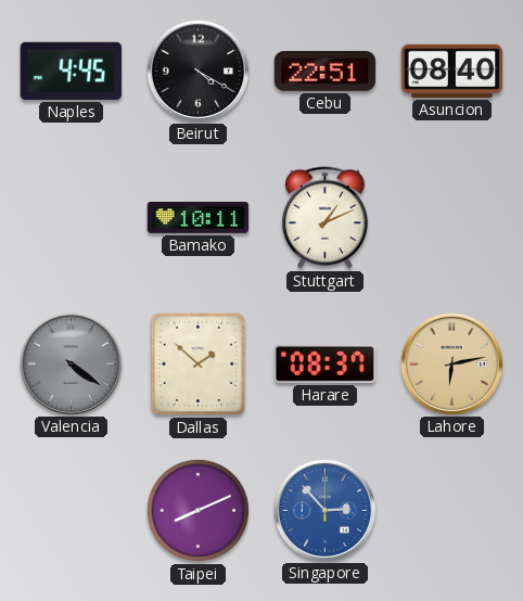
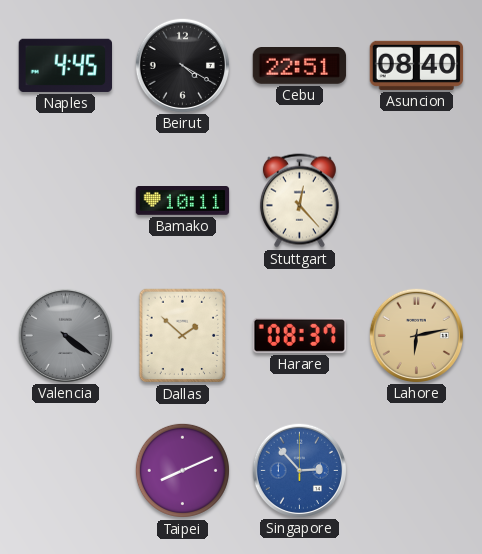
Stuttgart: 1:11 -> 12:23 (299, 201)
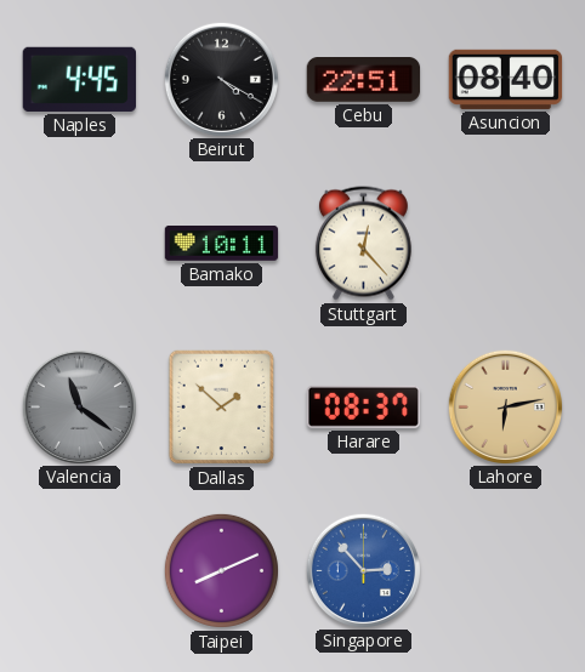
Valencia: 4:21 -> 11:21 (79, 406)
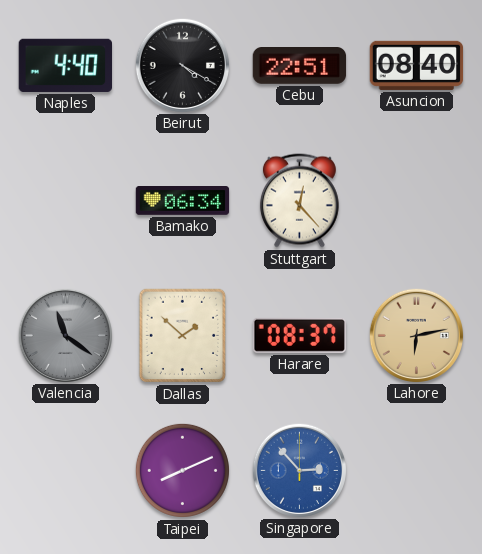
Naples: 4:45 -> 4:40 (65, 65)
Bamako: 10:11 -> 06:34 (183, 201)
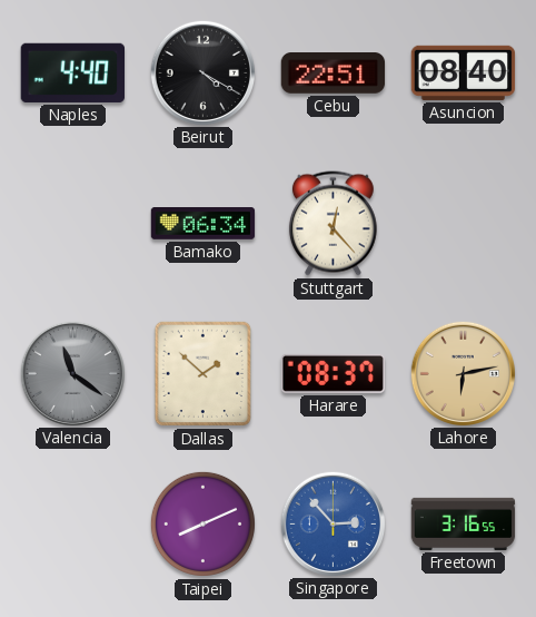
Freetown: none -> 3:16 (464, 523)
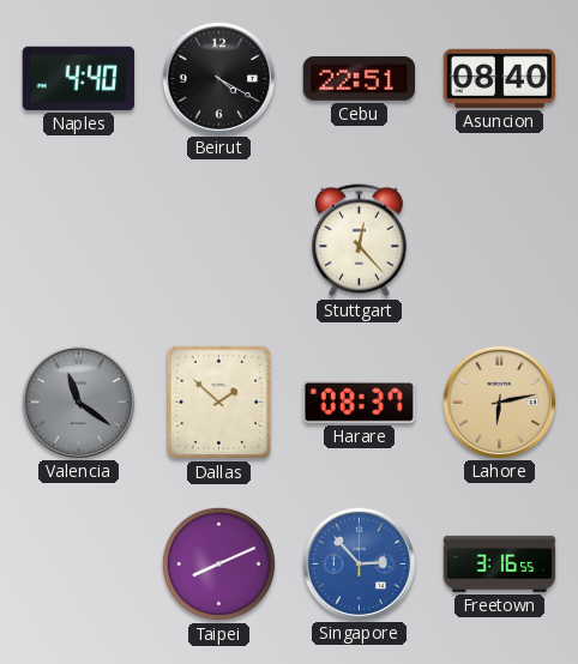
Bamako: 06:34 -> none (204, 224)
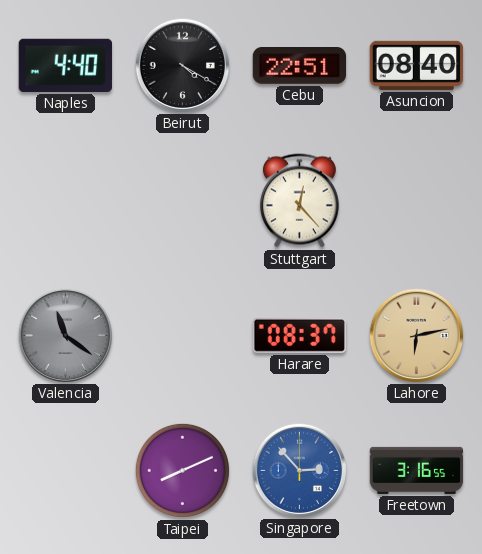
Dallas: 1:52 -> none (219, 403)
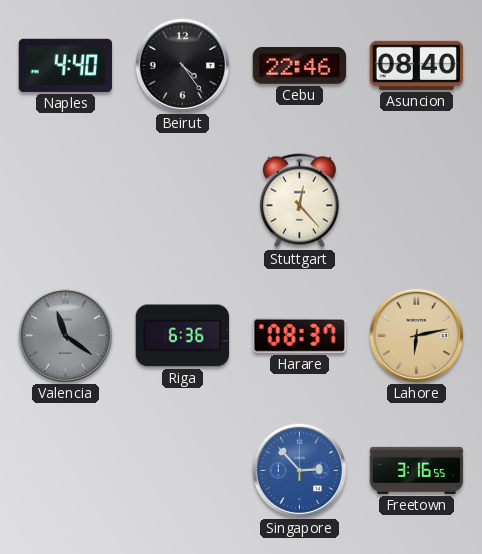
Beirut: 4:20 -> 4:24 (182, 65)
Cebu: 22:51 -> 22:46 (300, 66)
Riga: none -> 6:36 (182, 336)
Taipei: 8:11 -> none (182, 470)
